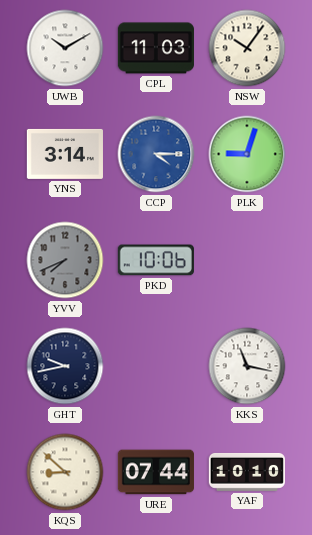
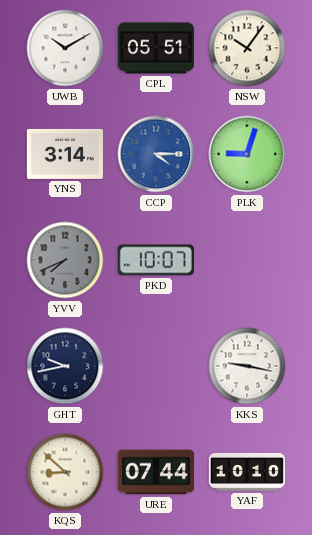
CPL: 11:03 -> 05:51 (156, 48)
PKD: 10:06 -> 10:07 (156, 260)
KKS: 11:17 -> 9:17 (247, 366)
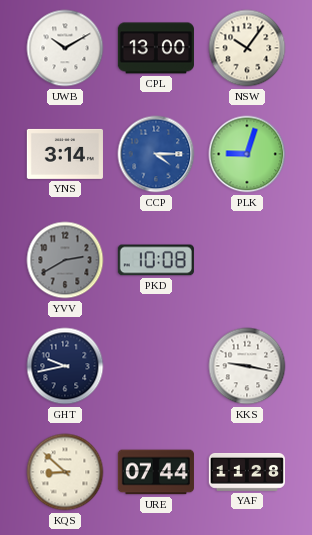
CPL: 05:51 -> 13:00 (156, 48)
YVV: 7:41 -> 2:40 (65, 260)
PKD: 10:07 -> 10:08 (156, 260)
YAF: 10:10 -> 11:28 (247, 472)
